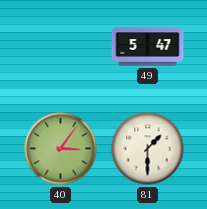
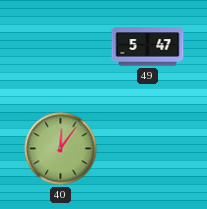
40: 3:06 -> 12:06 (61, 149)
81: 1:30 -> none (148, 149)
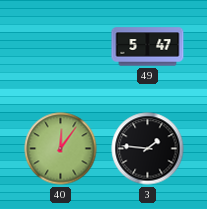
3: none -> 1:46 (148, 149)
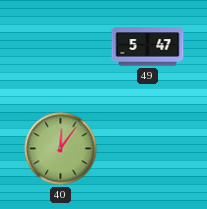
3: 1:46 -> none (148, 149)
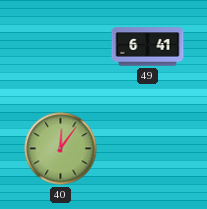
49: 5:47 -> 6:41 (148, 47)
